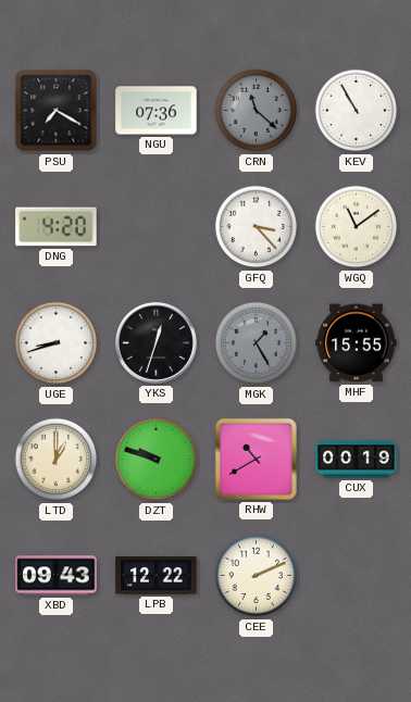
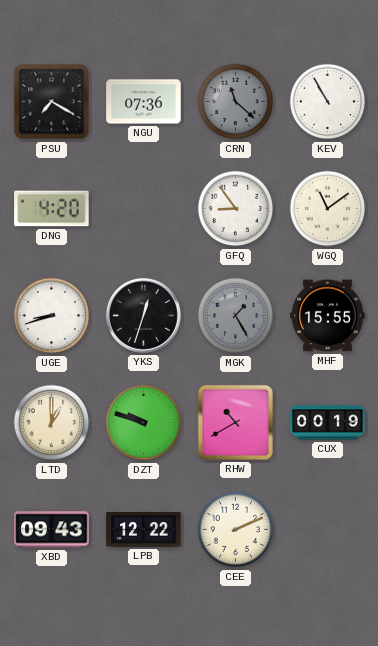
GFQ: 3:23 -> 8:54 (236, 209)
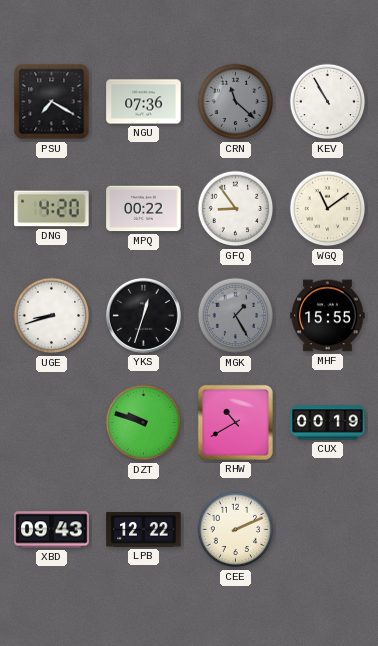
MPQ: none -> 00:22 (144, 209)
LTD: 1:00 -> none (52, 423)
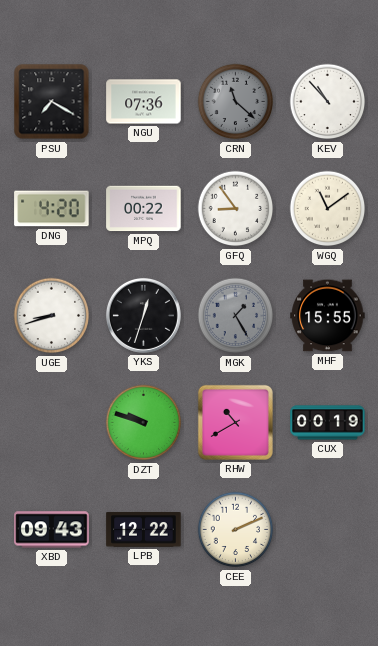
KEV: 10:55 -> 10:53 (328, 102)
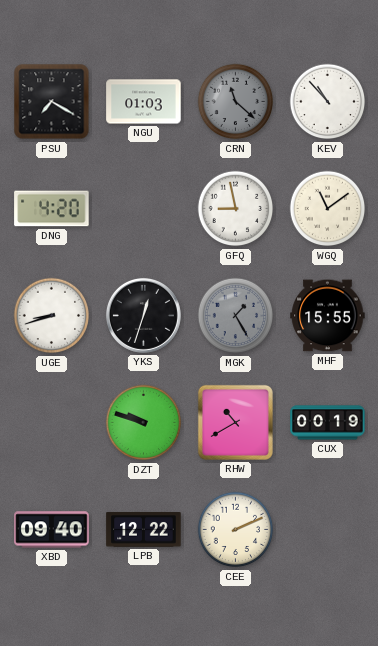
NGU: 07:36 -> 01:03 (144, 102)
MPQ: 00:22 -> none (144, 209)
GFQ: 8:54 -> 8:58 (236, 209)
XBD: 09:43 -> 09:40 (52, 530)
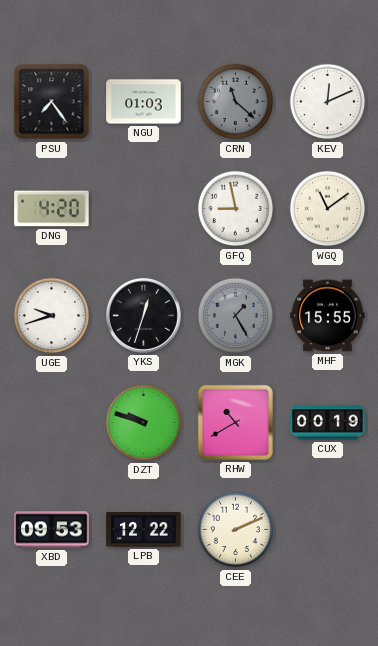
PSU: 7:20 -> 7:24 (52, 102)
KEV: 10:53 -> 12:11 (328, 102)
UGE: 8:42 -> 9:42 (52, 316)
XBD: 09:40 -> 09:53 (52, 530)
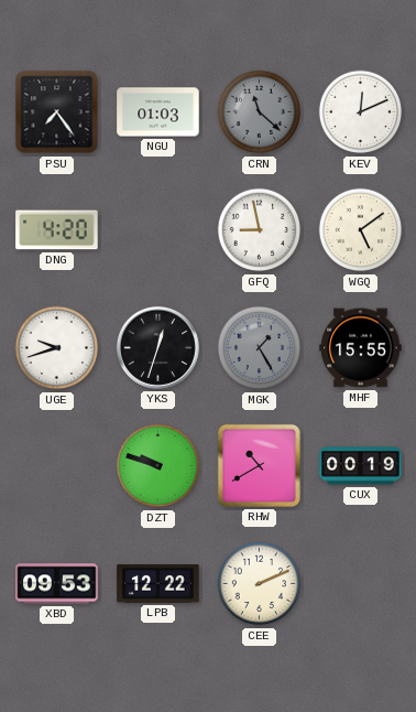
WGQ: 11:09 -> 5:09 (361, 230)
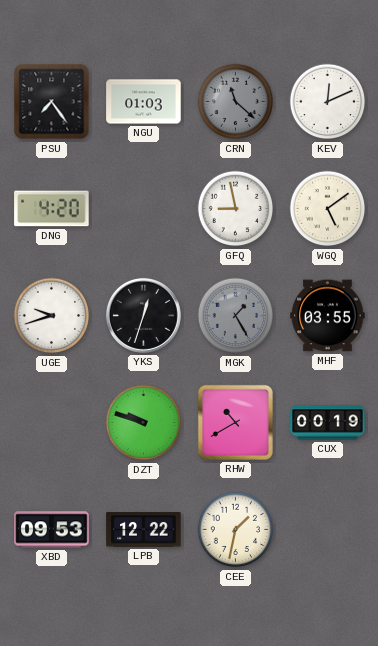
MHF: 15:55 -> 03:55 (328, 316)
CEE: 2:11 -> 1:32 (236, 530)
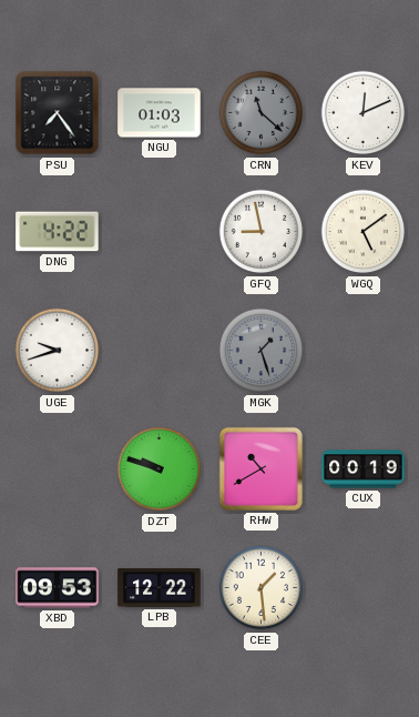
DNG: 4:20 -> 4:22 (58, 232)
YKS: 12:33 -> none (143, 315)
MGK: 1:25 -> 1:27 (262, 351)
MHF: 03:55 -> none (328, 316)
CEE: 1:32 -> 1:29 (262, 588)
